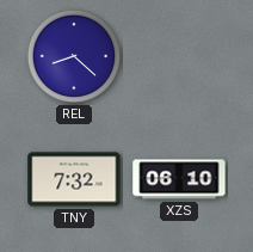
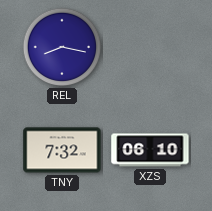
REL: 8:22 -> 8:17 (62, 47)
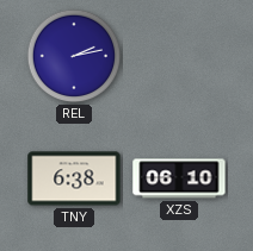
REL: 8:17 -> 2:13 (74, 56)
TNY: 7:32 -> 6:38 (74, 178)
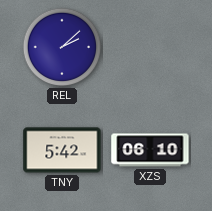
REL: 2:13 -> 2:08 (62, 47)
TNY: 6:38 -> 5:42 (62, 150)
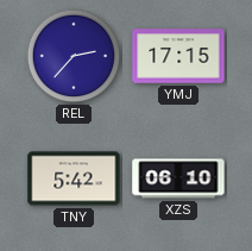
REL: 2:08 -> 2:37 (74, 56)
YMJ: none -> 17:15 (178, 56)
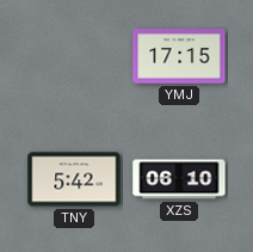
REL: 2:37 -> none (74, 56)
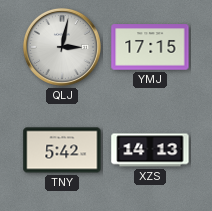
QLJ: none -> 3:02 (62, 47)
XZS: 06:10 -> 14:13 (150, 150)
